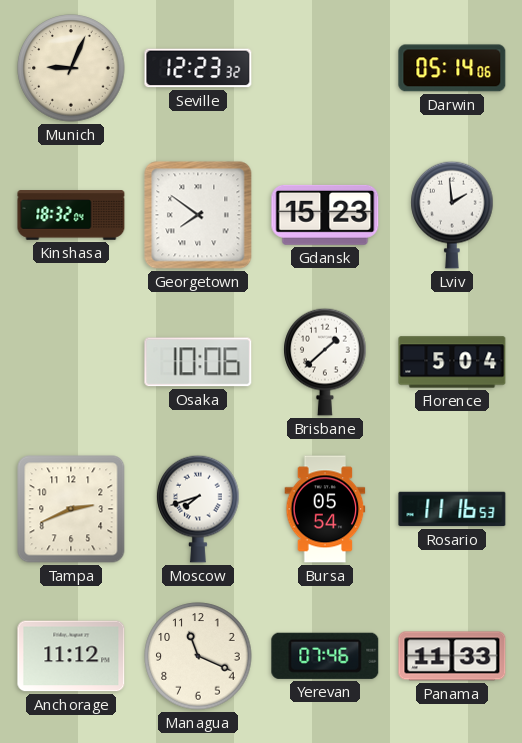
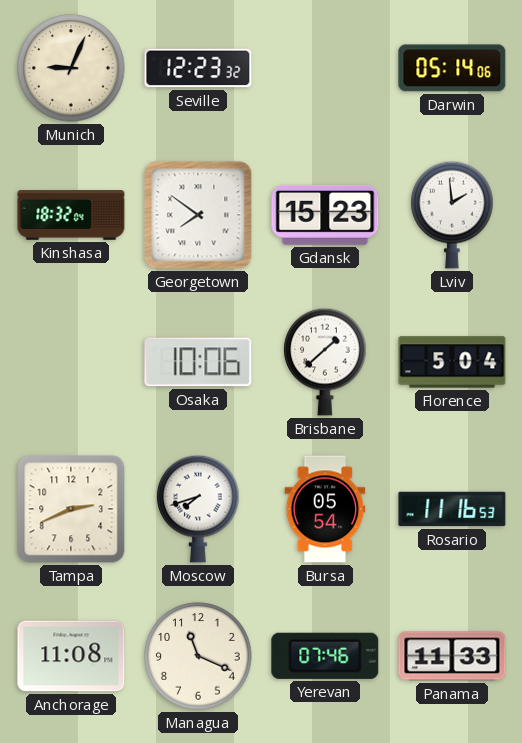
Anchorage: 11:12 -> 11:08 (71, 656)
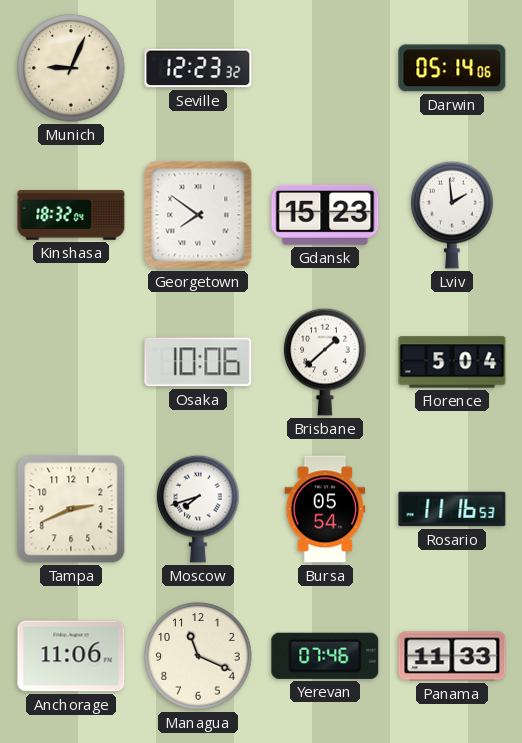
Anchorage: 11:08 -> 11:06 (71, 656)
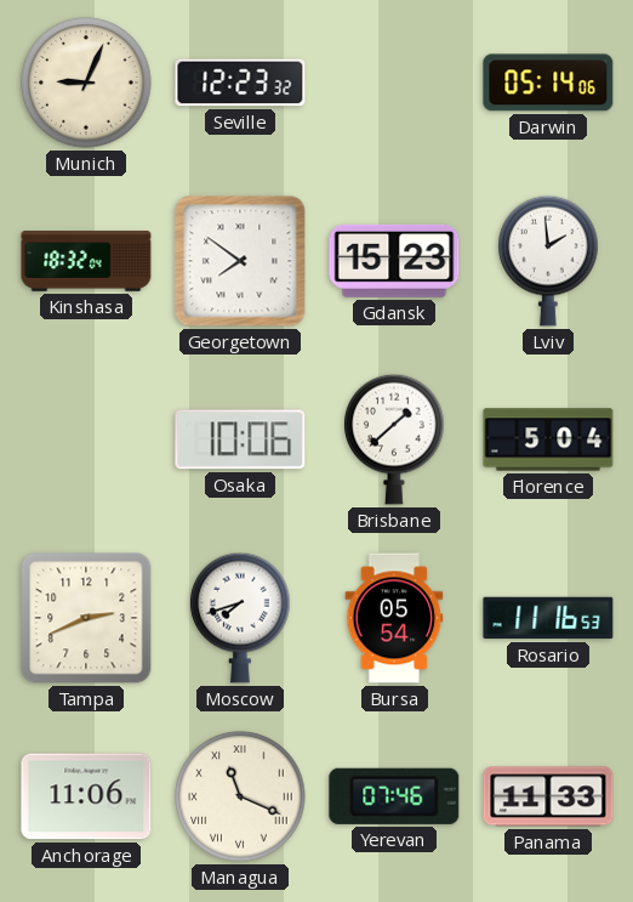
Managua numerals: Arabic -> Roman (240, 796)
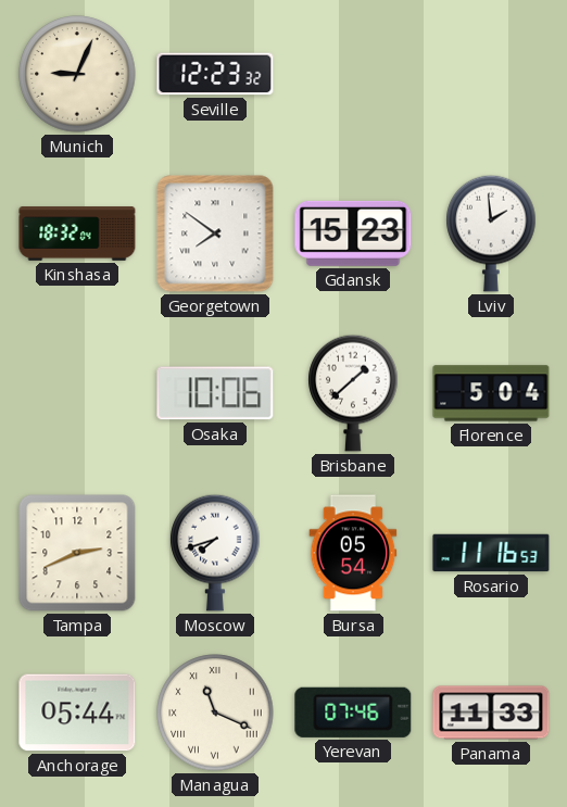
Darwin: 05:14 -> none (548, 83)
Anchorage: 11:06 -> 05:44 (77, 713)
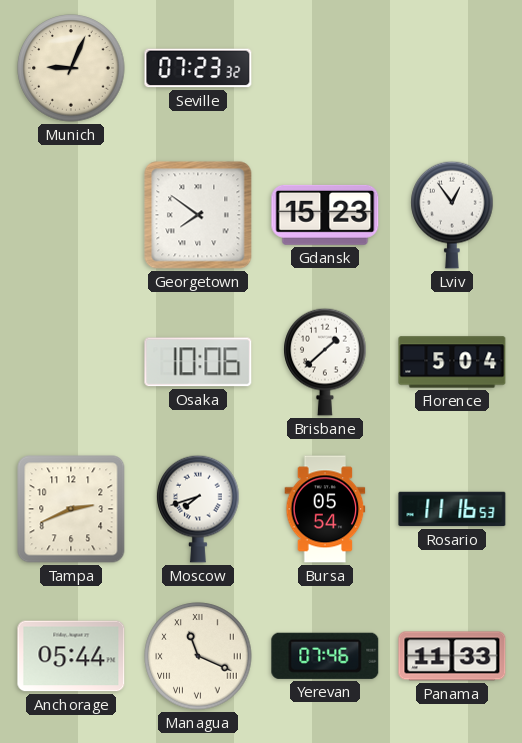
Seville: 12:23 -> 07:23 (198, 68)
Kinshasa: 18:32 -> none (77, 234)
Lviv: 1:59 -> 12:54 (452, 215)
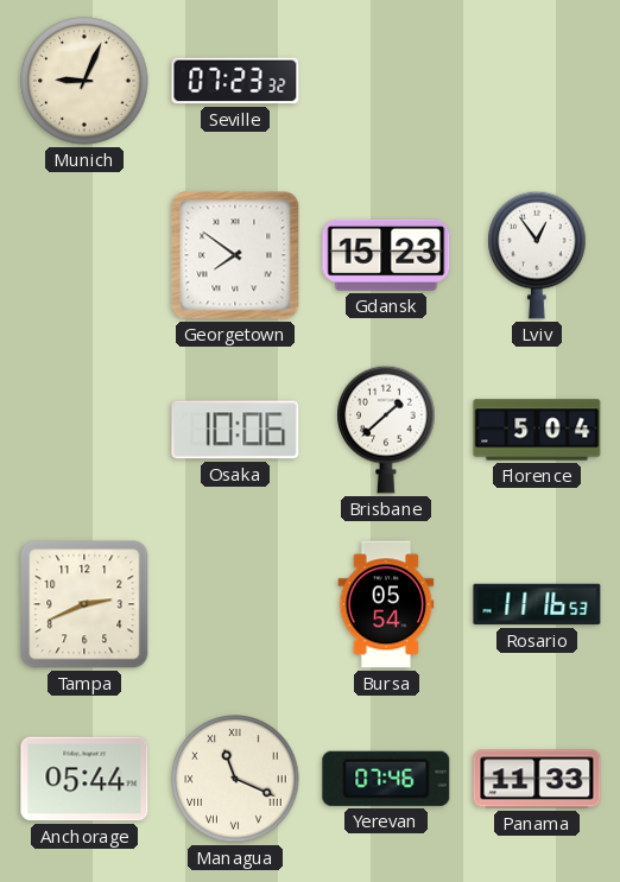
Moscow: 7:42 -> none (198, 509)
